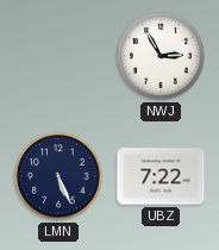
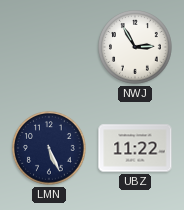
UBZ: 7:22 -> 11:22 (135, 148)
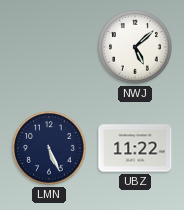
NWJ: 2:55 -> 5:08 (135, 47)
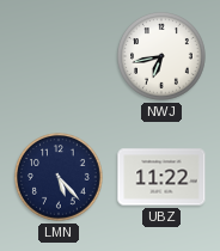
NWJ: 5:08 -> 6:43 (161, 56)
LMN: 5:26 -> 5:23 (59, 177)
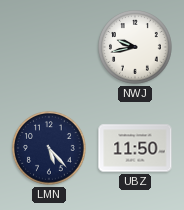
NWJ: 6:43 -> 9:43 (135, 47)
UBZ: 11:22 -> 11:50 (135, 148)
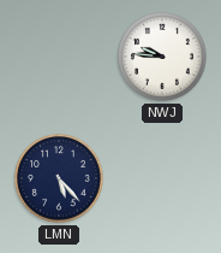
NWJ: 9:43 -> 9:46 (162, 57)
UBZ: 11:50 -> none (135, 148)
